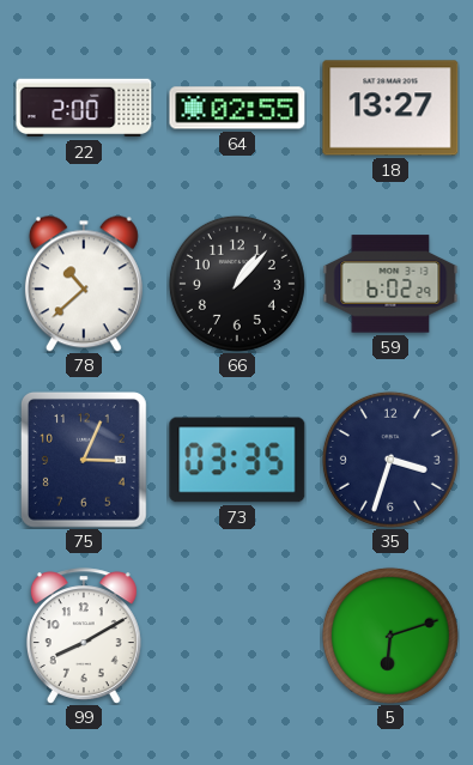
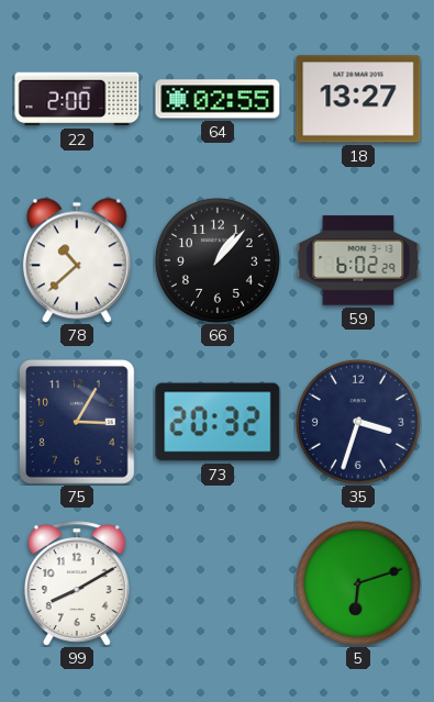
75: 3:04 -> 3:05 (77, 423)
73: 03:35 -> 20:32 (218, 422)
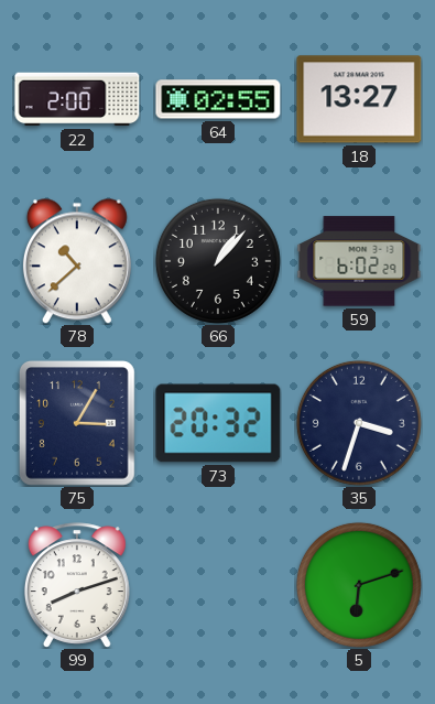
99: 8:10 -> 8:12 (77, 585)
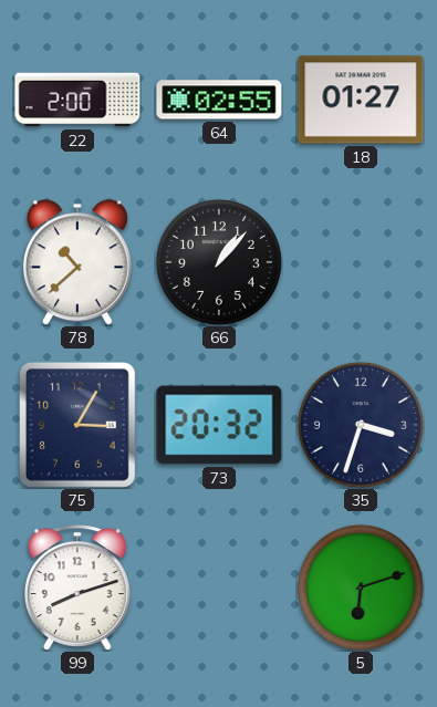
18: 13:27 -> 01:27 (361, 100)
59: 6:02 -> none (359, 261)
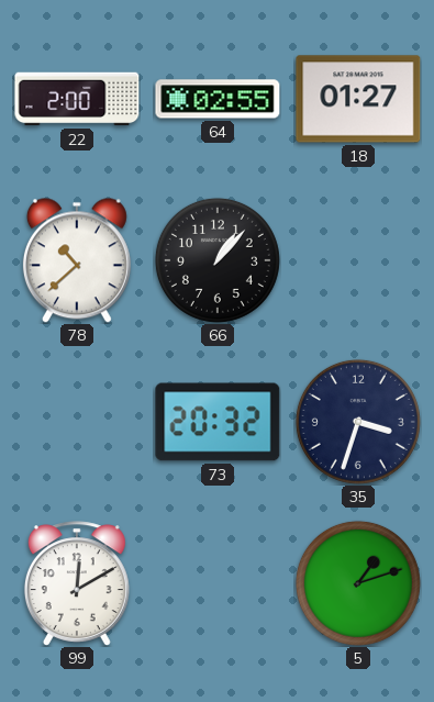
75: 3:05 -> none (77, 426)
99: 8:12 -> 12:10 (77, 583)
5: 6:12 -> 1:12 (358, 583)
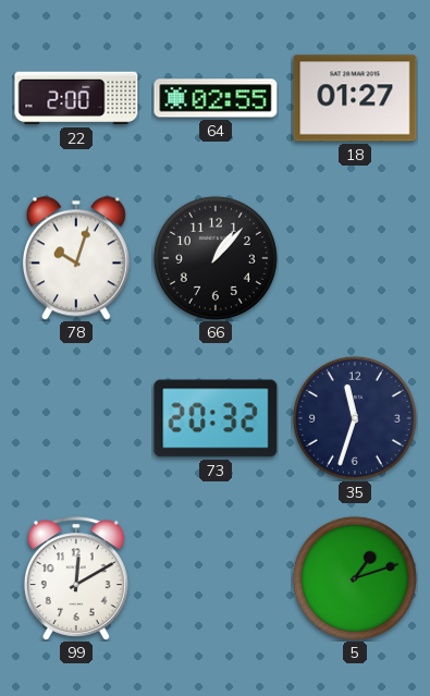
78: 10:38 -> 10:03 (76, 258)
35: 3:33 -> 11:33 (355, 418)
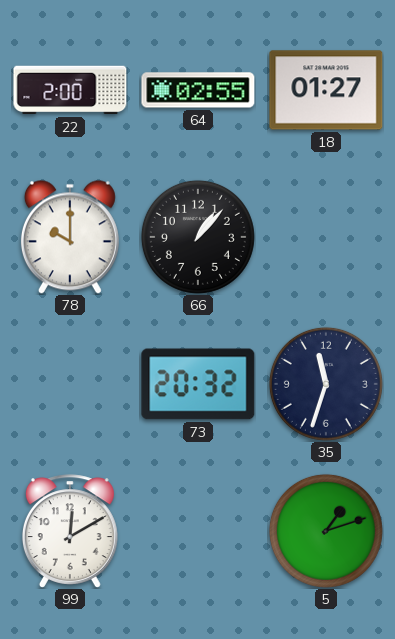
78: 10:03 -> 10:00 (70, 237)
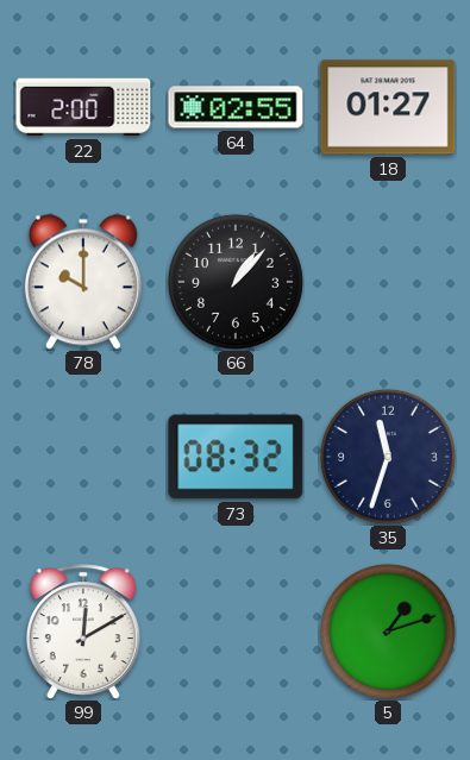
73: 20:32 -> 08:32 (236, 457)
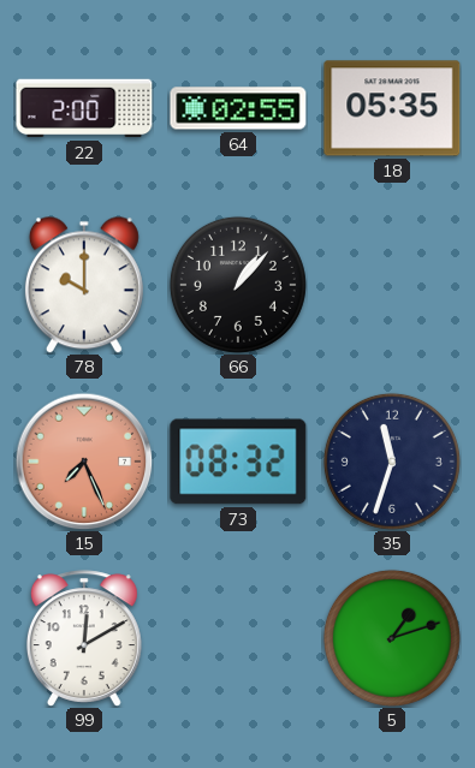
18: 01:27 -> 05:35 (392, 108)
15: none -> 7:26 (84, 462)
